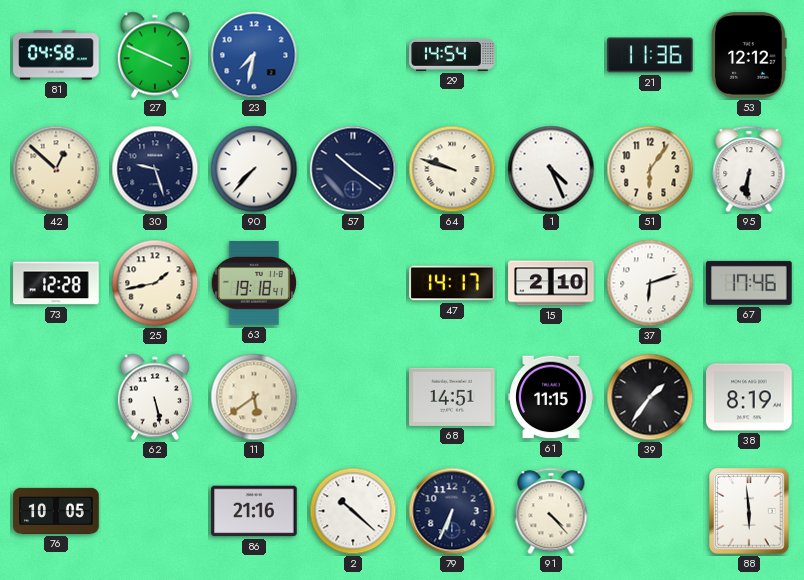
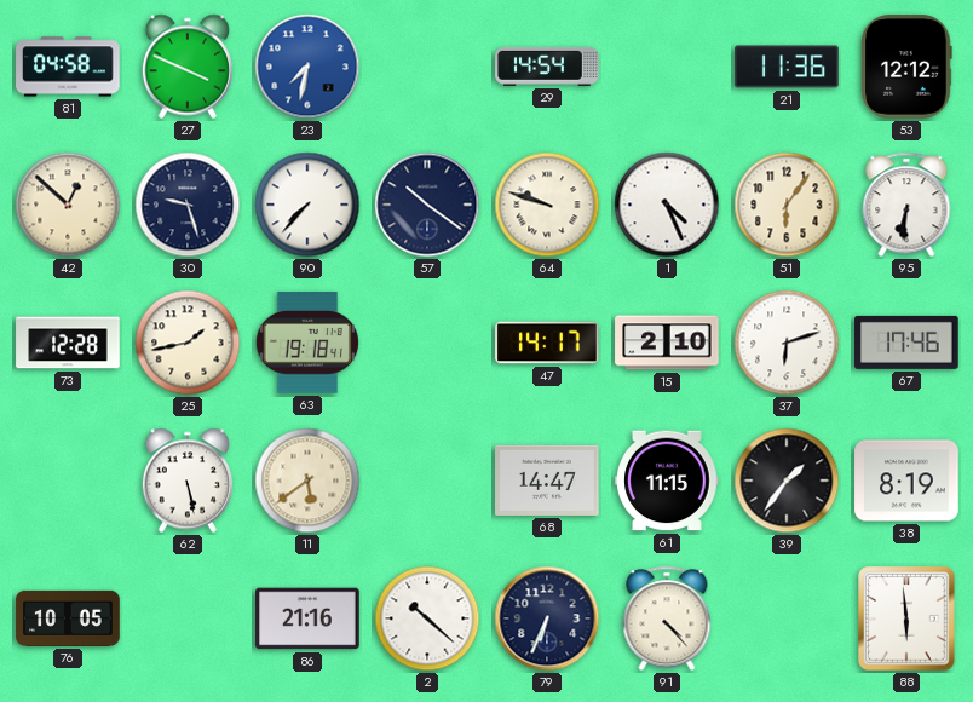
68: 14:51 -> 14:47 (547, 481)
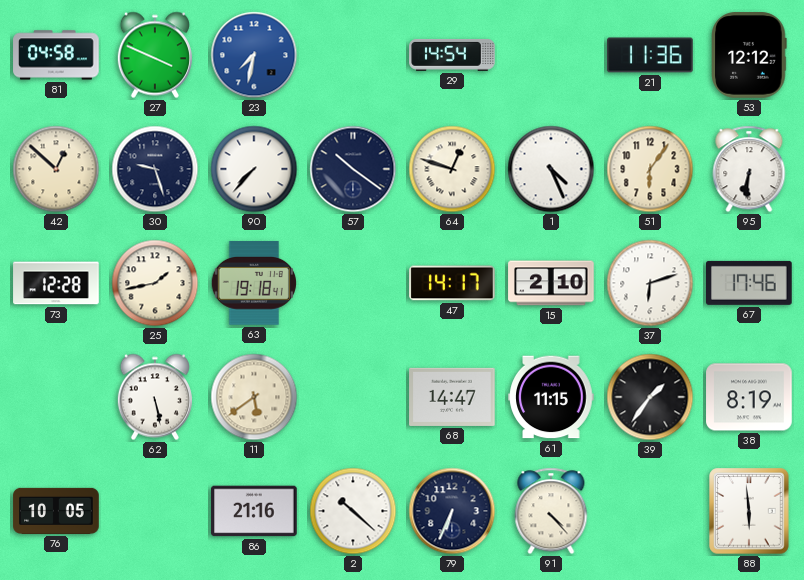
64: 9:48 -> 12:48 (452, 169)
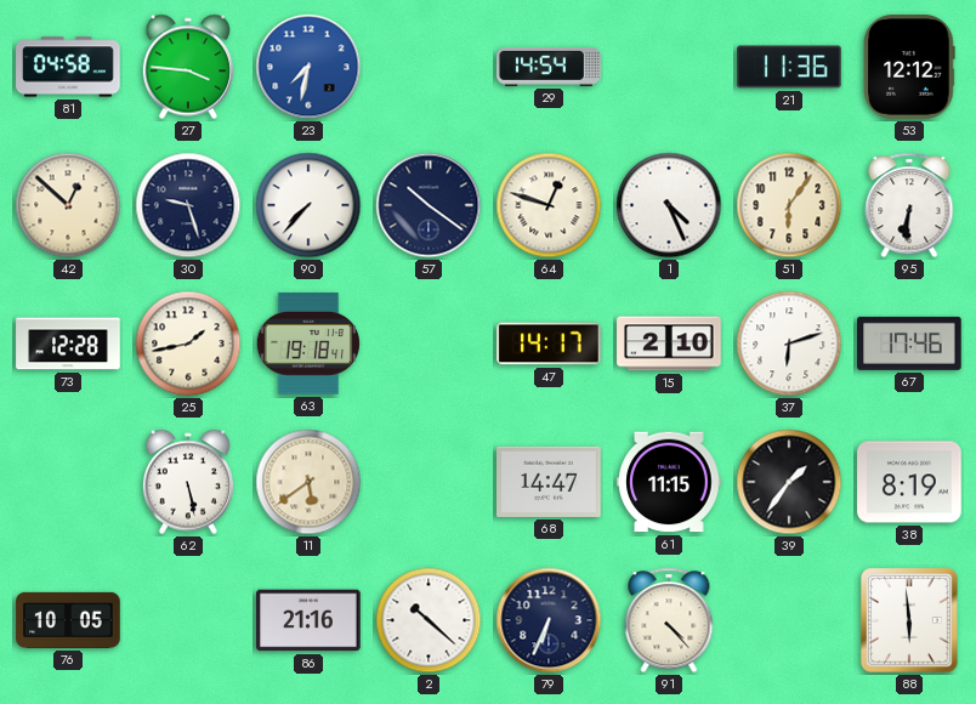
27: 3:49 -> 3:46 (188, 67)
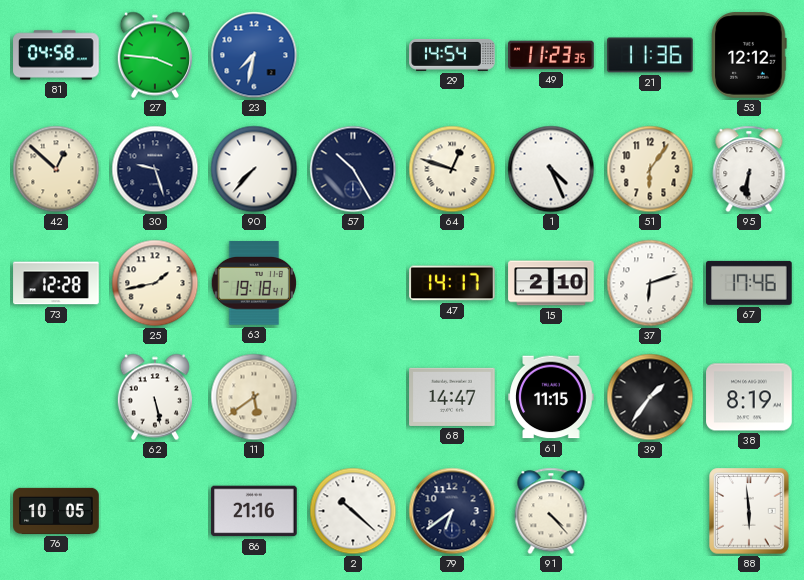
49: none -> 11:23 (551, 55)
57: 10:21 -> 10:25 (353, 169)
79: 6:34 -> 6:39 (452, 511)
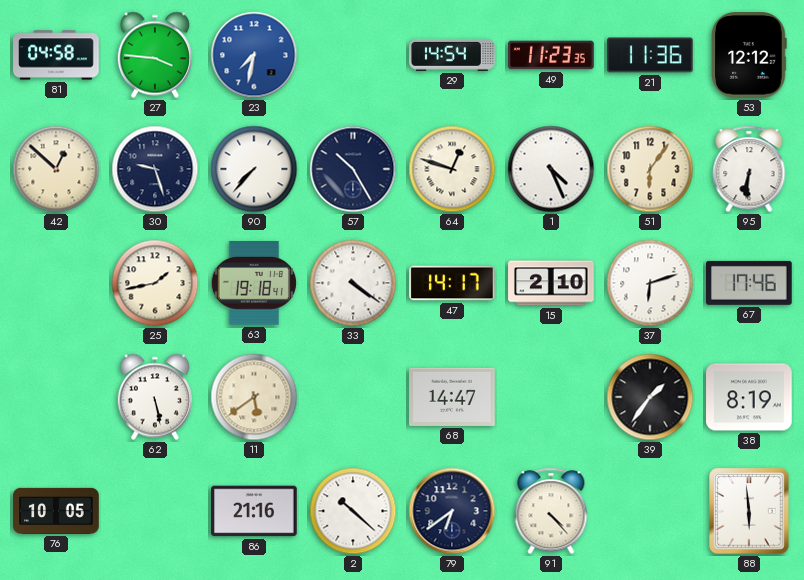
73: 12:28 -> none (56, 283)
33: none -> 4:21 (353, 283)
61: 11:15 -> none (551, 397)
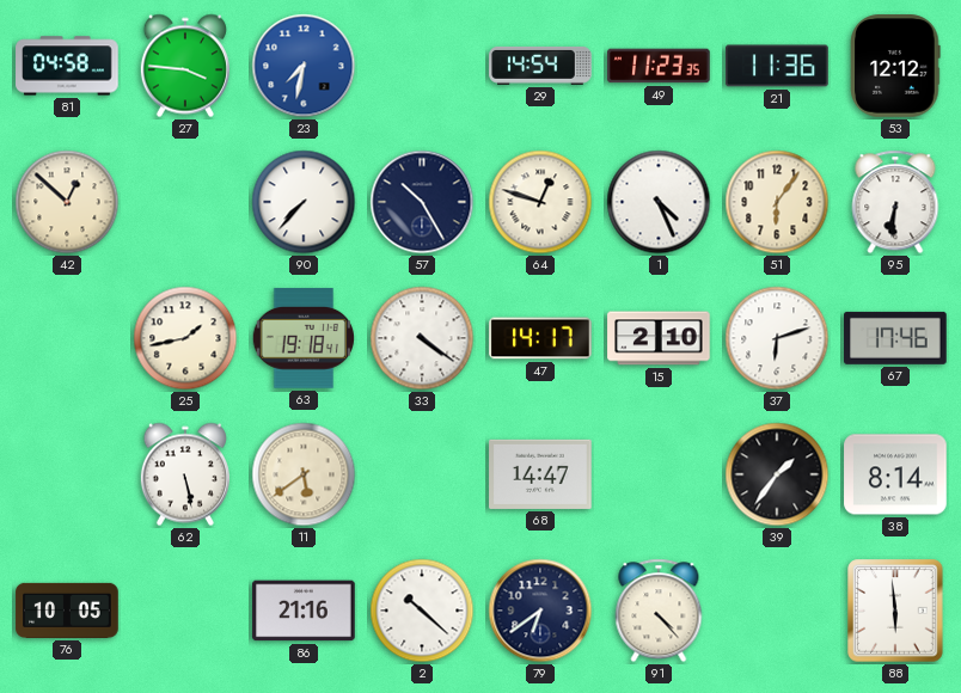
30: 9:27 -> none (155, 169)
38: 8:19 -> 8:14 (895, 474)
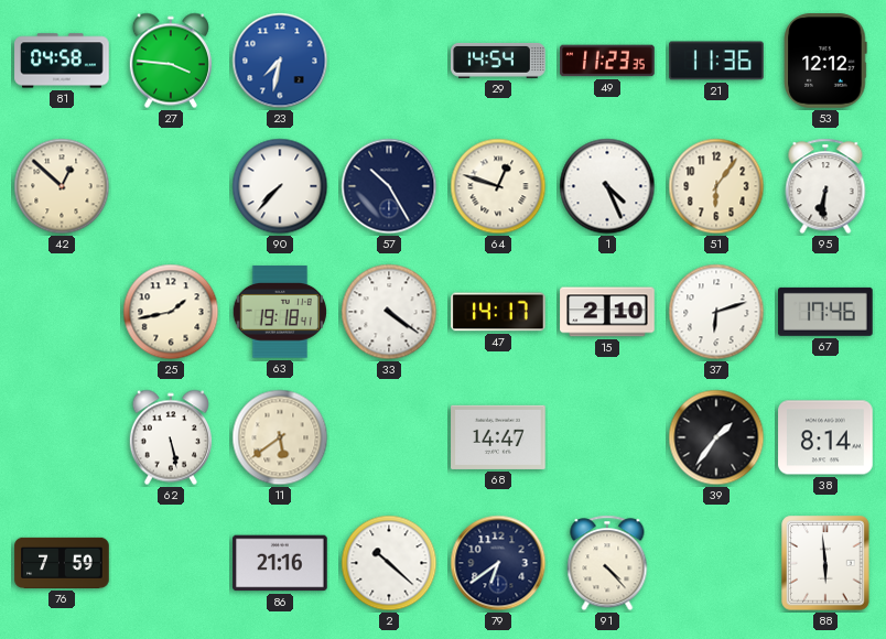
76: 10:05 -> 7:59 (62, 563)
